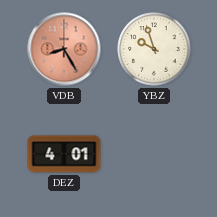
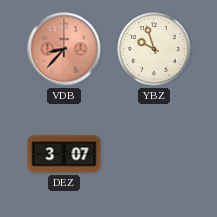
VDB: 8:25 -> 8:37 (64, 49)
DEZ: 4:01 -> 3:07 (64, 154)
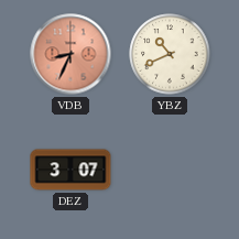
VDB: 8:37 -> 8:34 (70, 54)
YBZ: 9:57 -> 10:41 (170, 54)
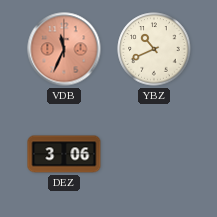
VDB: 8:34 -> 11:34 (64, 49)
DEZ: 3:07 -> 3:06 (64, 154)
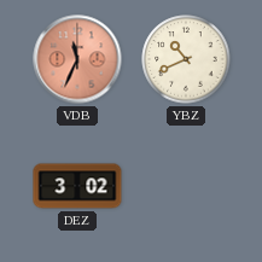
DEZ: 3:06 -> 3:02 (77, 186)
